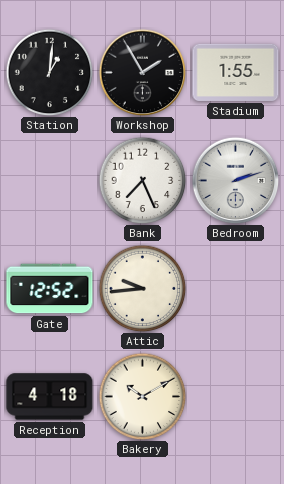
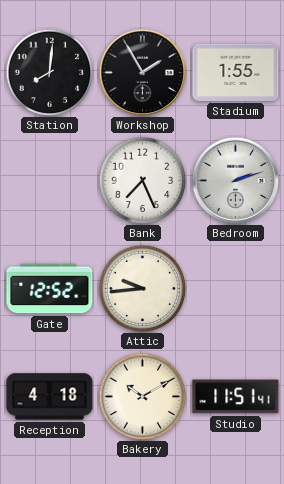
Station: 1:01 -> 8:01 (49, 72)
Studio: none -> 11:51 (236, 397)
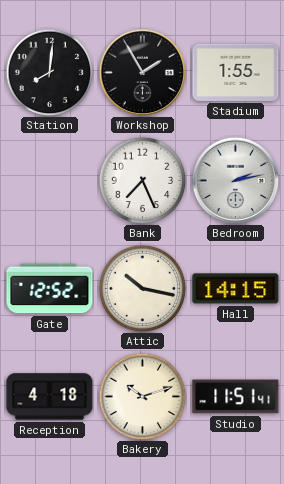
Bedroom: 2:12 -> 2:13 (235, 180)
Attic: 9:44 -> 10:17 (142, 288)
Hall: none -> 14:15 (236, 289)
Bakery: 10:10 -> 10:12 (142, 396)
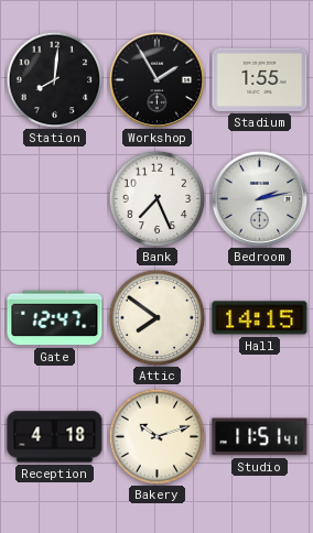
Gate: 12:52 -> 12:47 (55, 318)
Attic: 10:17 -> 7:51 (156, 317)
